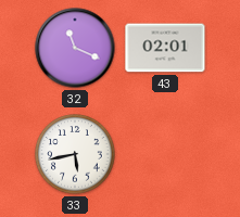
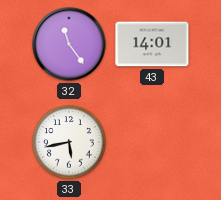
32: 11:19 -> 11:24 (69, 44)
43: 02:01 -> 14:01 (152, 44)
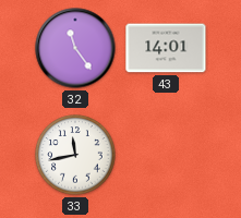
33: 5:43 -> 11:43 (75, 155)
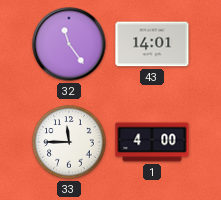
33: 11:43 -> 11:45 (69, 142)
1: none -> 4:00 (152, 142)
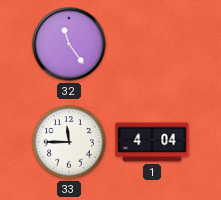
43: 14:01 -> none (152, 44)
1: 4:00 -> 4:04 (152, 142)
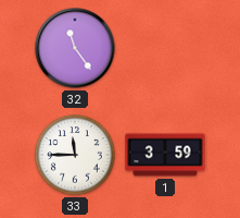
1: 4:04 -> 3:59 (165, 155)
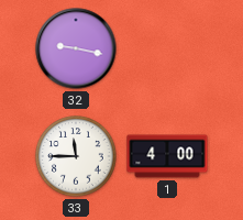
32: 11:24 -> 9:17 (76, 48)
1: 3:59 -> 4:00 (167, 156)
